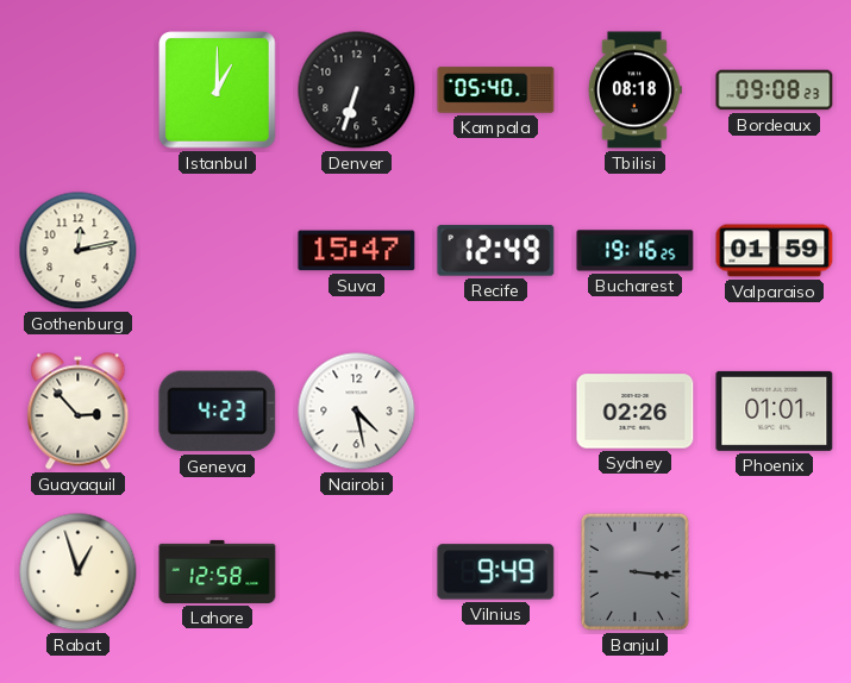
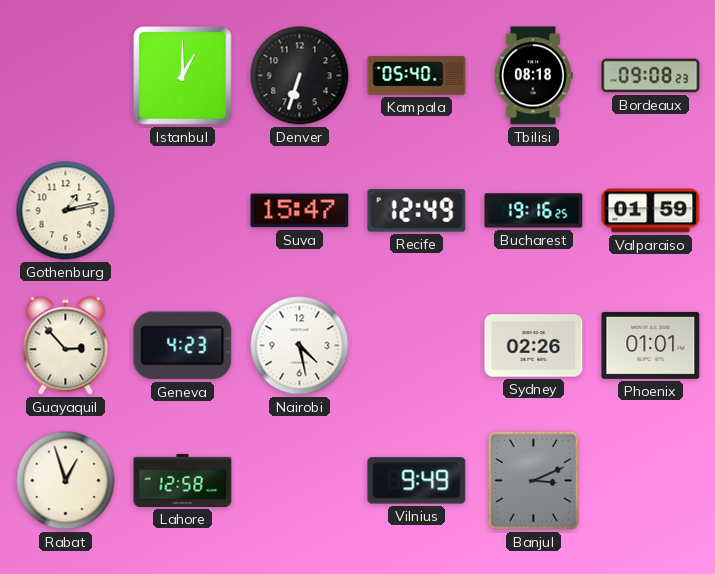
Gothenburg: 12:13 -> 1:13 (66, 211)
Banjul: 3:16 -> 3:11 (533, 480)
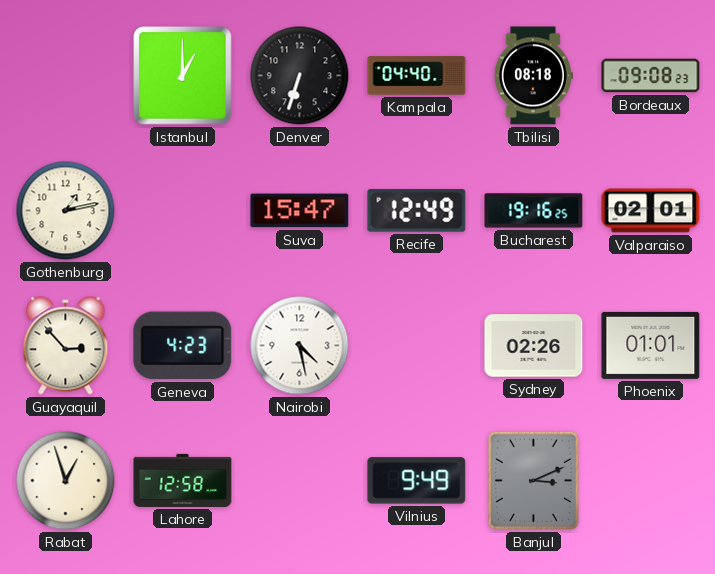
Kampala: 05:40 -> 04:40 (417, 76)
Valparaiso: 01:59 -> 02:01 (651, 211)
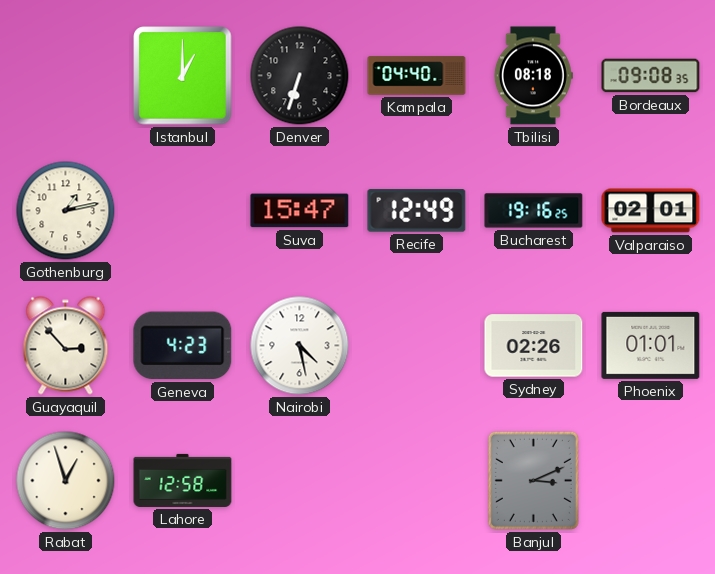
Bordeaux: 09:08:23 -> 09:08:35 (651, 76)
Vilnius: 9:49 -> none (417, 481)
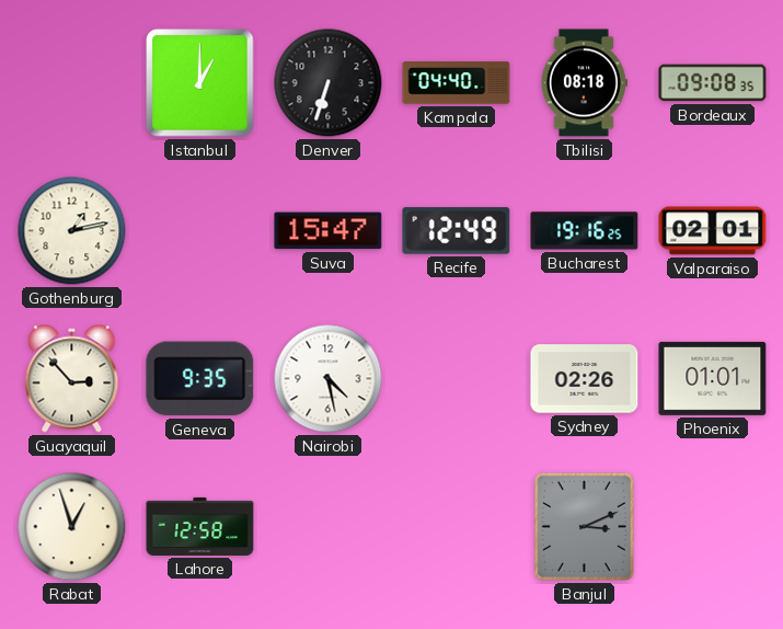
Geneva: 4:23 -> 9:35 (200, 379)
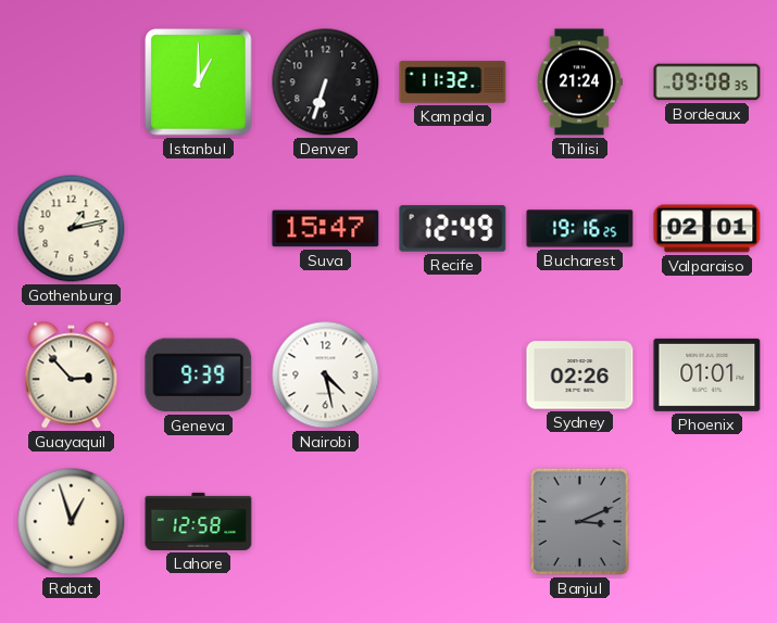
Kampala: 04:40 -> 11:32 (453, 82)
Tbilisi: 08:18 -> 21:24 (579, 82)
Geneva: 9:35 -> 9:39 (199, 376)
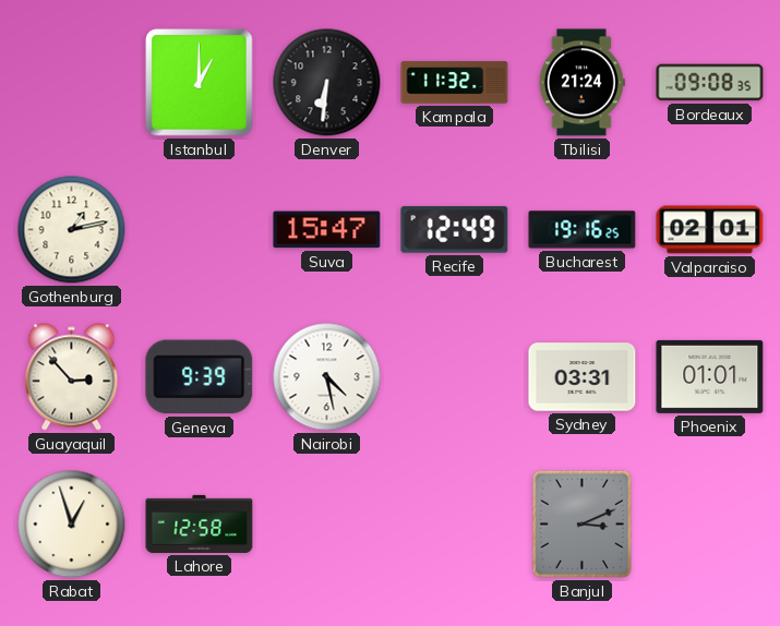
Denver: 6:33 -> 6:31 (327, 83)
Sydney: 02:26 -> 03:31 (583, 377)
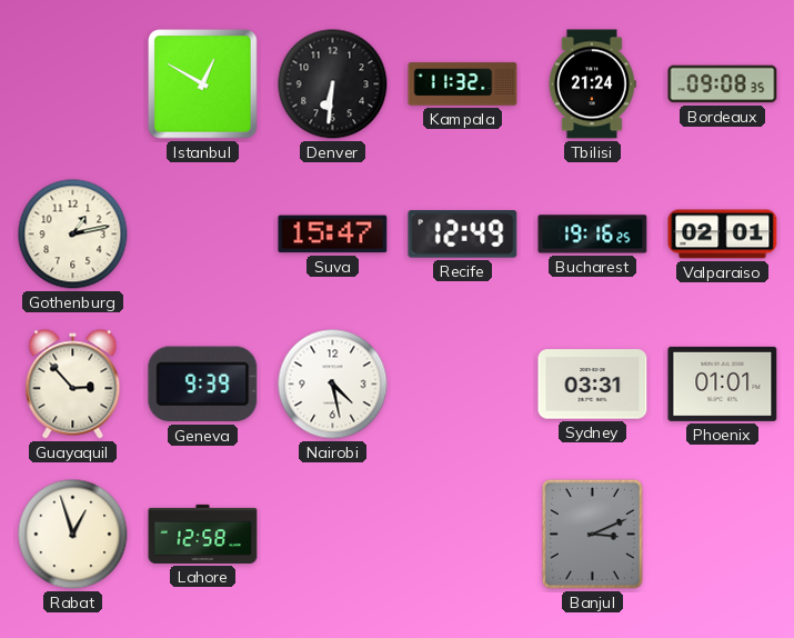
Istanbul: 1:00 -> 12:50 (203, 84)
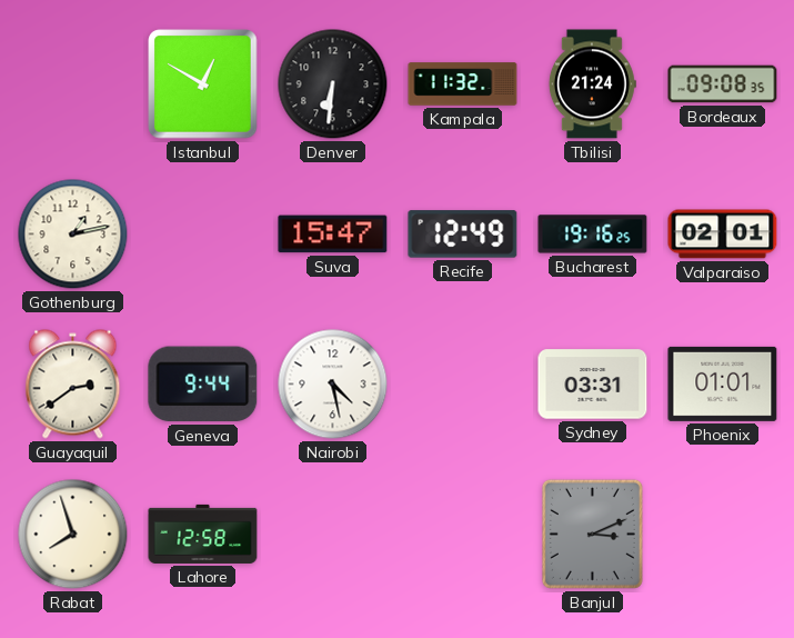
Guayaquil: 2:53 -> 2:39 (73, 385)
Geneva: 9:39 -> 9:44 (203, 385)
Rabat: 12:57 -> 7:57 (73, 535)
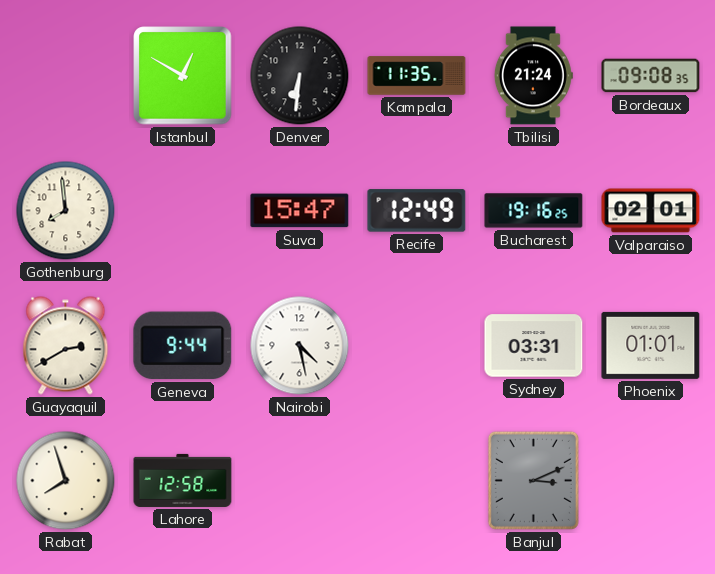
Kampala: 11:32 -> 11:35 (417, 76)
Gothenburg: 1:13 -> 7:59 (66, 211)
Guayaquil: 2:39 -> 2:40 (66, 346)
